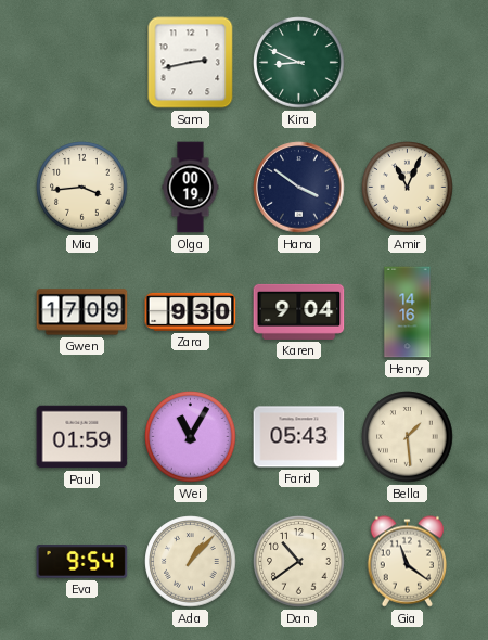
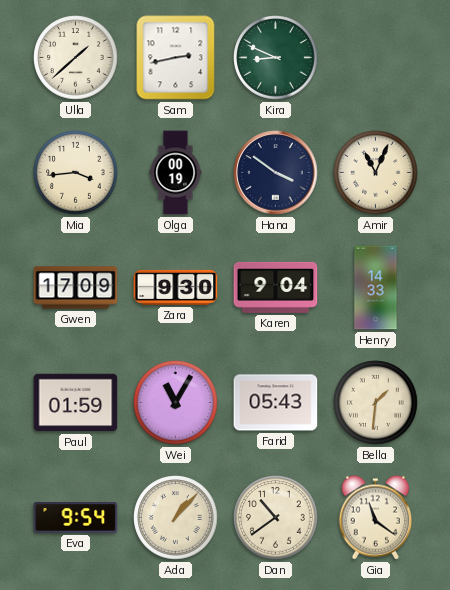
Ulla: none -> 1:38 (76, 58)
Henry: 14:16 -> 14:33 (376, 288)
Bella: 1:29 -> 1:31 (376, 403)
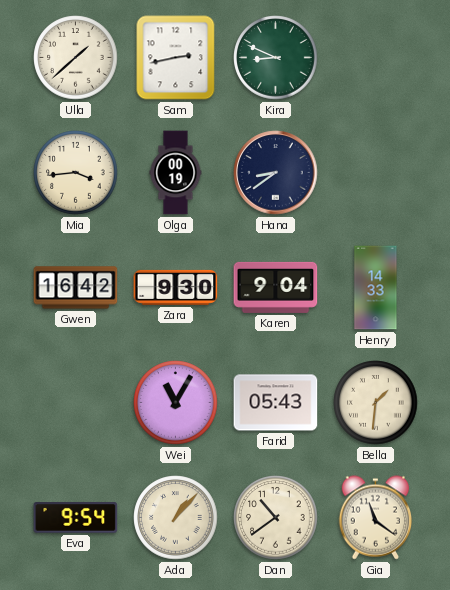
Hana: 3:51 -> 8:39 (276, 173)
Amir: 11:04 -> none (376, 173)
Gwen: 17:09 -> 16:42 (76, 288)
Paul: 01:59 -> none (76, 403)
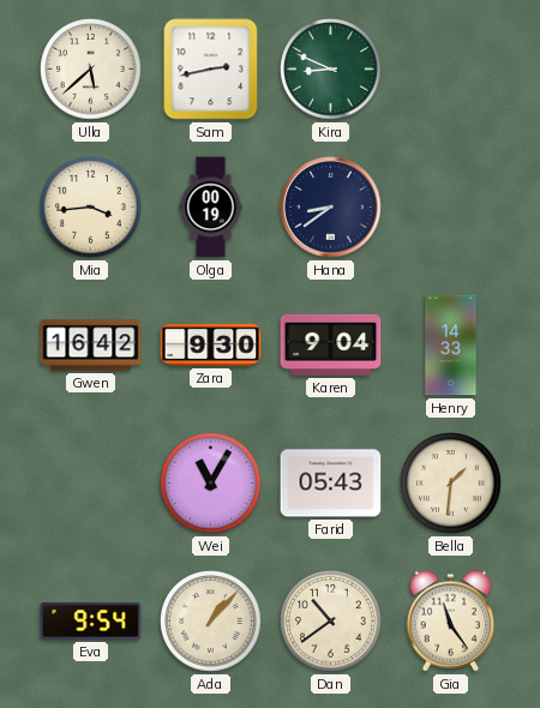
Ulla: 1:38 -> 5:38 (91, 70)
Gia: 11:21 -> 11:24 (451, 622)
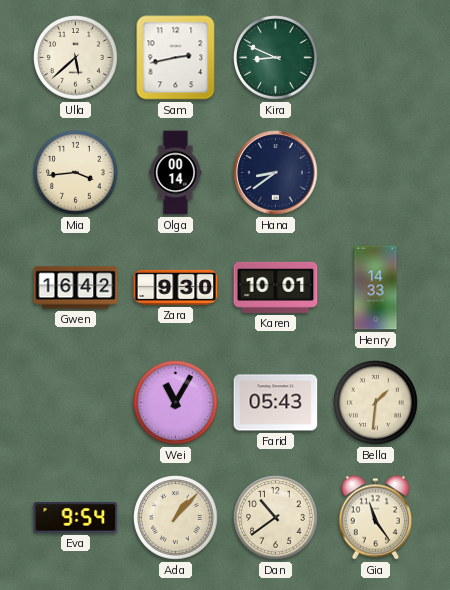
Olga: 00:19 -> 00:14 (176, 173)
Karen: 9:04 -> 10:01 (276, 287)
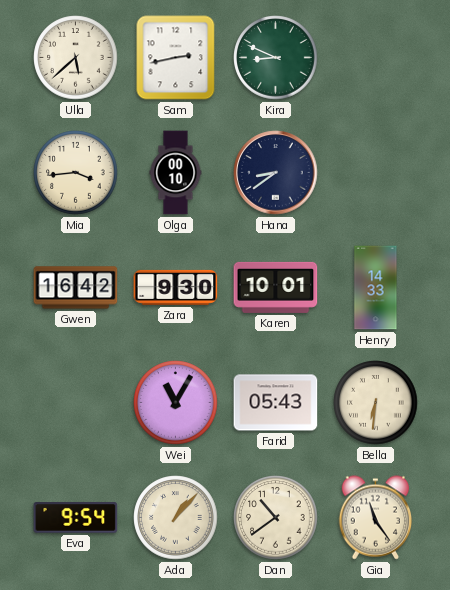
Olga: 00:14 -> 00:10 (176, 173)
Bella: 1:31 -> 6:31 (376, 403)
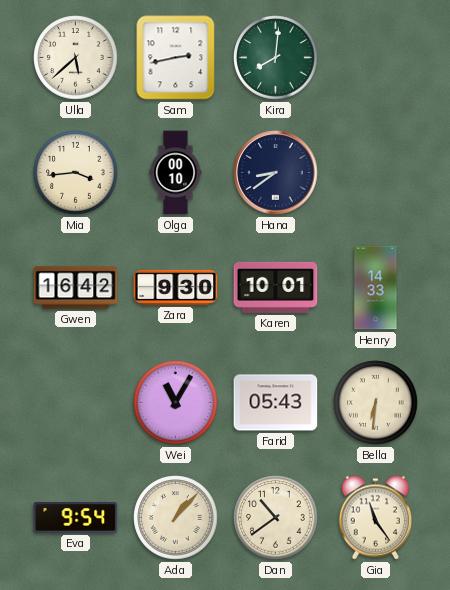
Kira: 8:49 -> 8:01 (276, 58)
